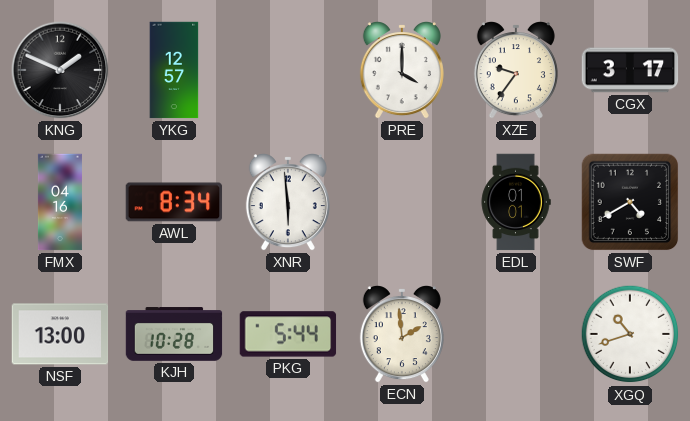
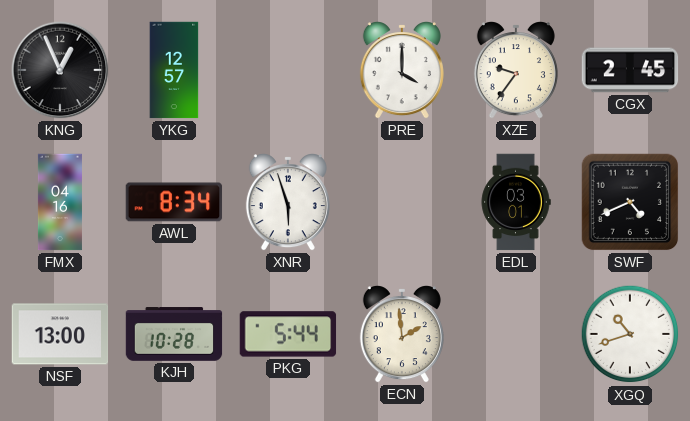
KNG: 1:49 -> 12:56 (60, 70)
CGX: 3:17 -> 2:45 (630, 70)
XNR: 5:59 -> 5:57 (288, 202)
EDL: 01:01 -> 03:01 (516, 202)
SWF: 4:40 -> 4:41 (630, 202)
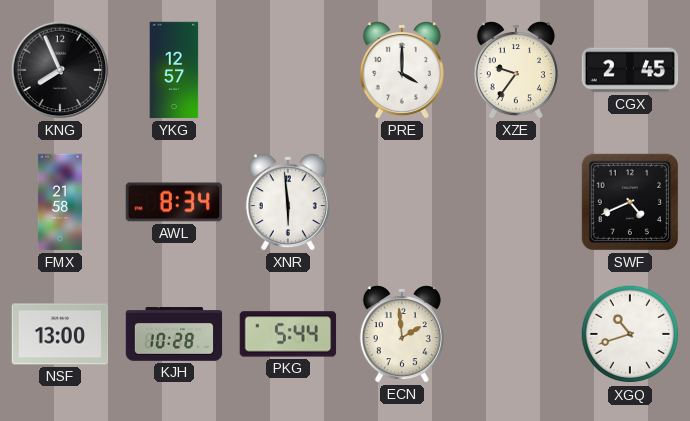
KNG: 12:56 -> 7:56 (60, 70)
FMX: 04:16 -> 21:58 (60, 202)
XNR: 5:57 -> 5:59 (288, 202)
EDL: 03:01 -> none (516, 202)
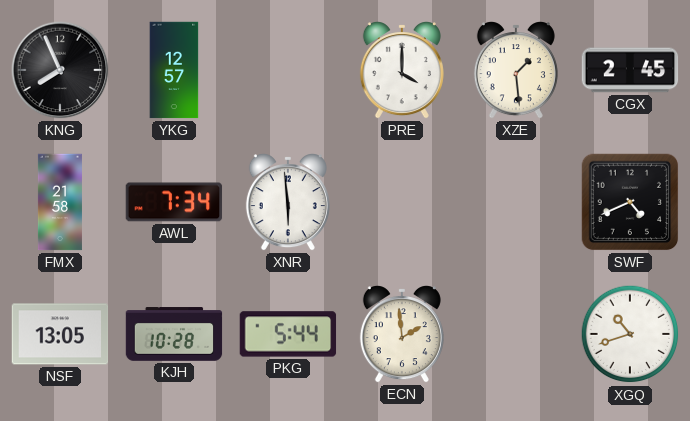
XZE: 9:36 -> 1:29 (516, 70)
AWL: 8:34 -> 7:34 (174, 202)
NSF: 13:00 -> 13:05 (60, 334)
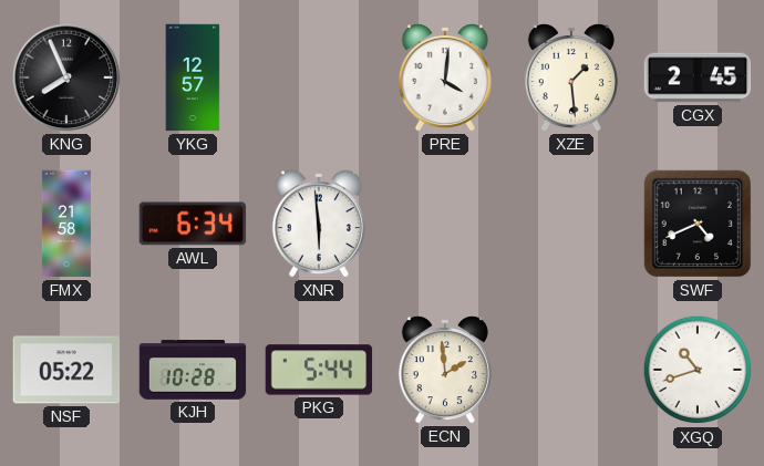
PRE: 4:00 -> 4:01 (445, 77)
AWL: 7:34 -> 6:34 (193, 224)
NSF: 13:05 -> 05:22 (66, 370)
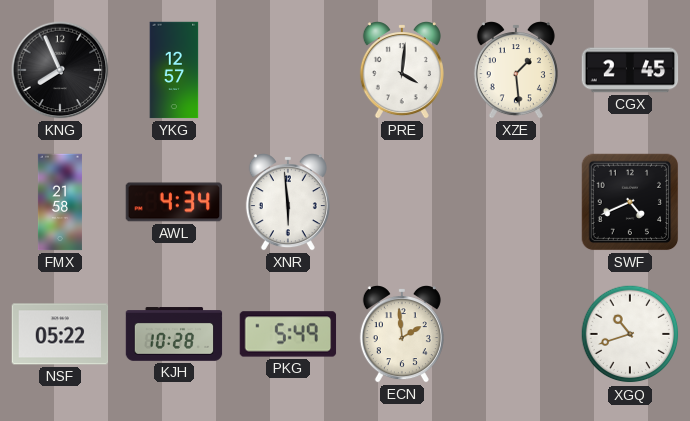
AWL: 6:34 -> 4:34 (174, 202)
PKG: 5:44 -> 5:49 (288, 334)
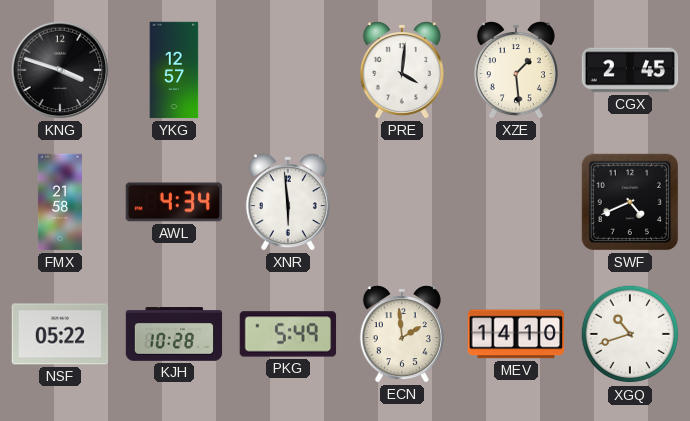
KNG: 7:56 -> 3:48 (60, 70)
MEV: none -> 14:10 (516, 334)
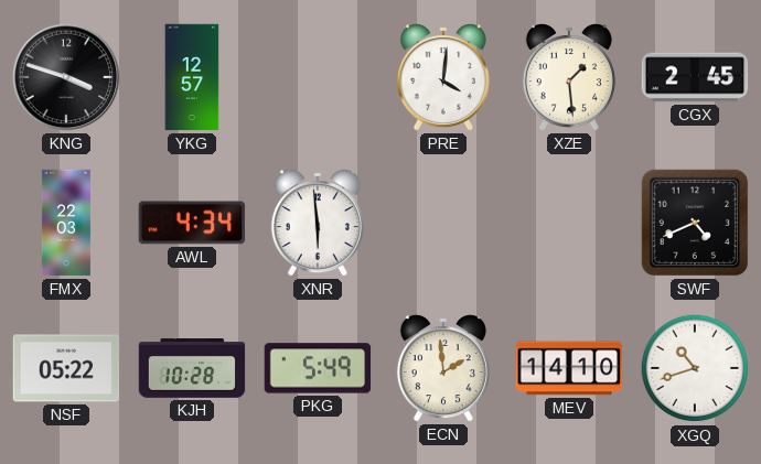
FMX: 21:58 -> 22:03 (66, 223)
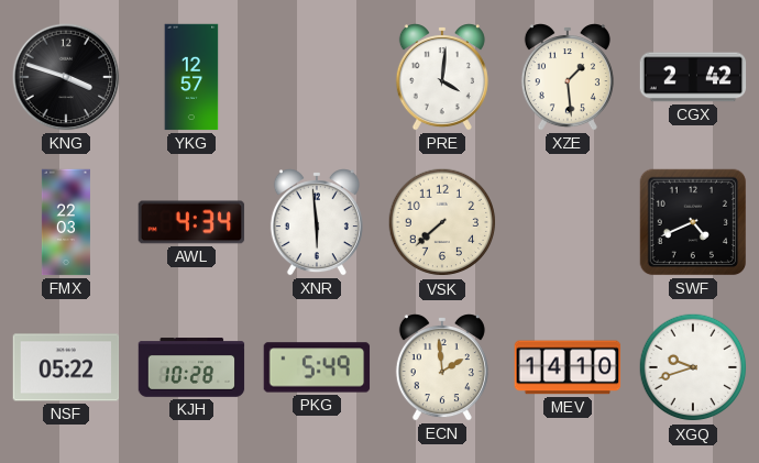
CGX: 2:45 -> 2:42 (693, 77)
VSK: none -> 7:38 (442, 222)
XGQ: 10:42 -> 9:42 (693, 367)
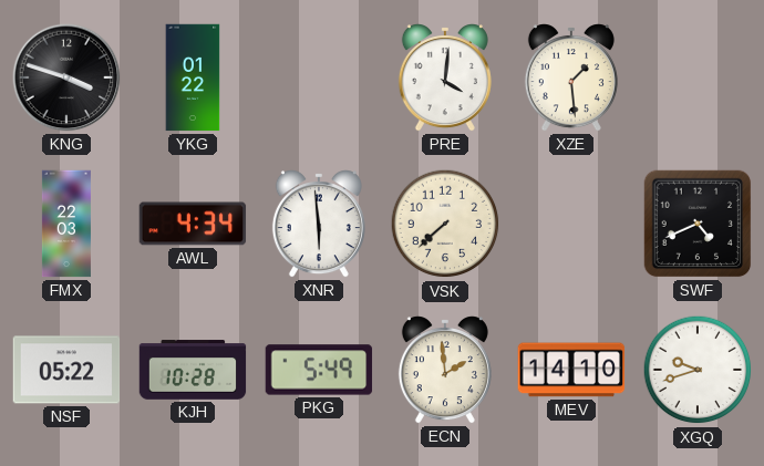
YKG: 12:57 -> 01:22 (193, 77)
CGX: 2:42 -> none (693, 77)
